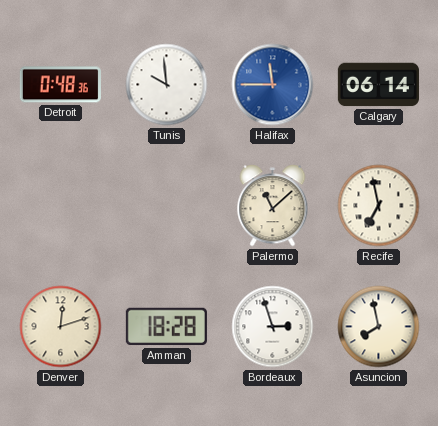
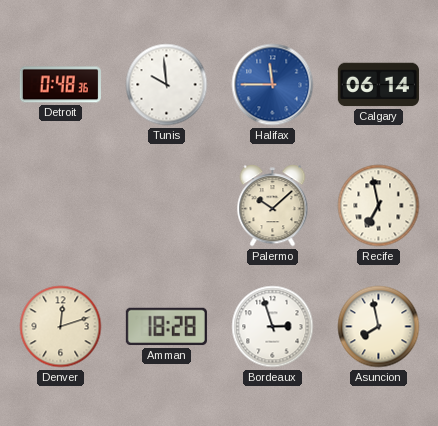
Palermo: 11:08 -> 10:08 (273, 206)
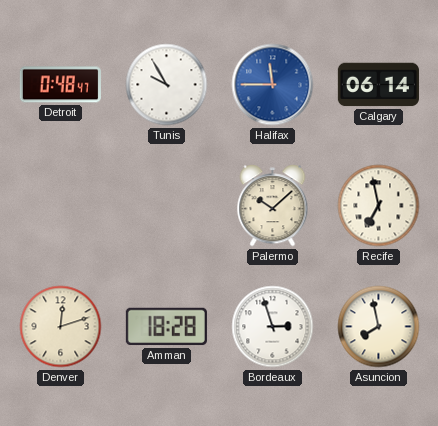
Detroit: 0:48:36 -> 0:48:47 (60, 85)
Tunis: 9:59 -> 9:55 (167, 85)
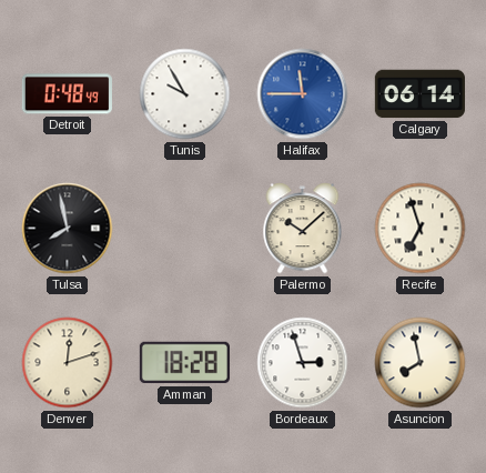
Detroit: 0:48:47 -> 0:48:49 (67, 94)
Tulsa: none -> 7:58 (68, 229)
Recife: 6:58 -> 6:57 (421, 229)
